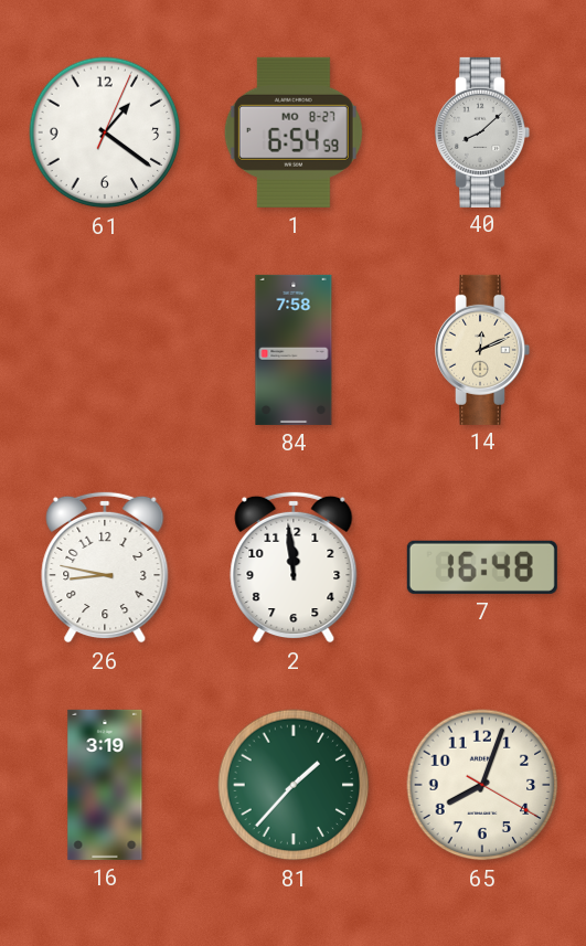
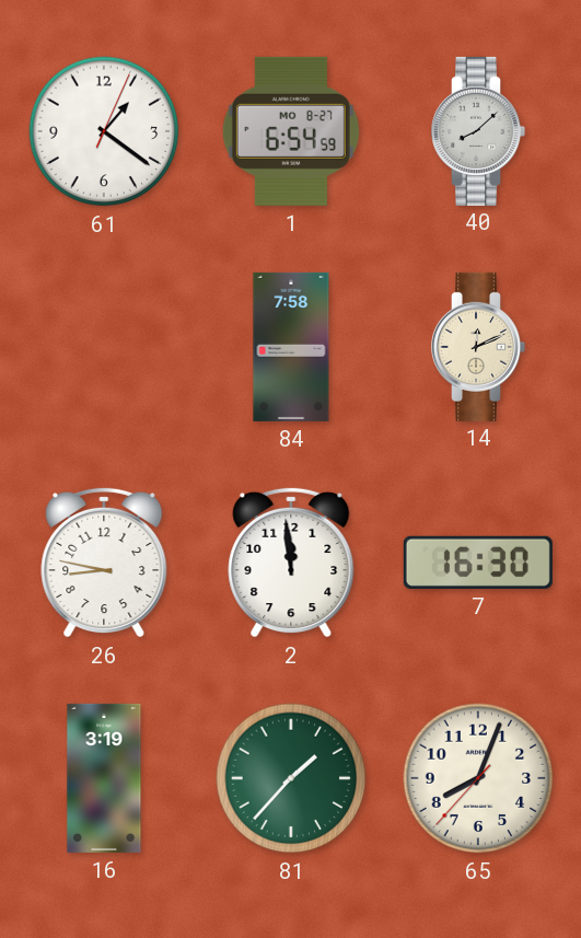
7: 16:48 -> 16:30 (478, 563)
65: 8:03:20 -> 8:03:37 (478, 778)
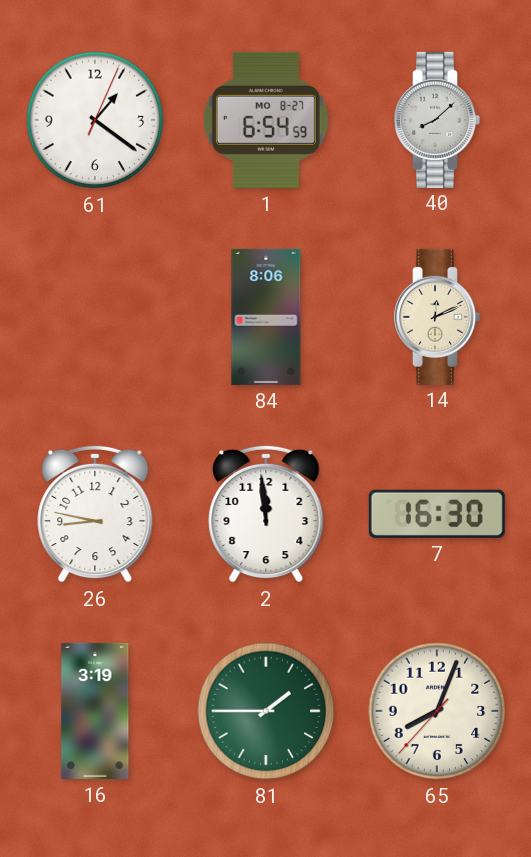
84: 7:58 -> 8:06 (266, 317)
81: 1:37 -> 1:45 (266, 711)
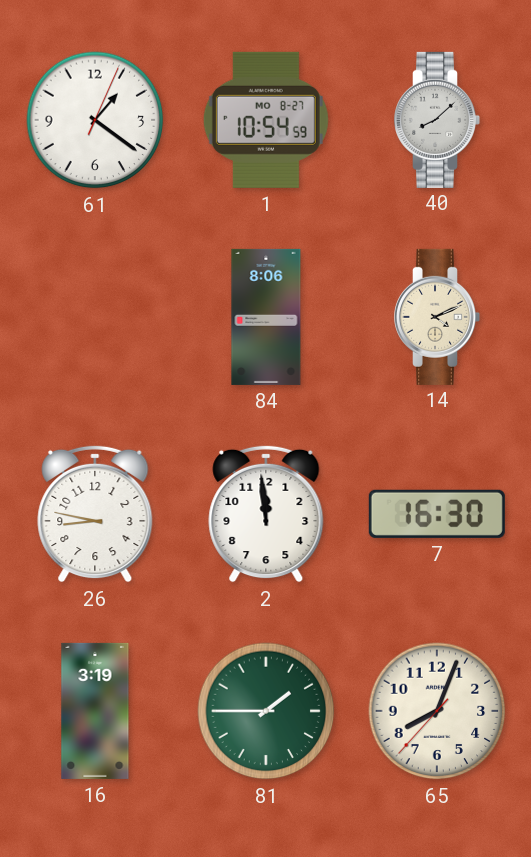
1: 6:54 -> 10:54 (266, 120)
14: 12:11 -> 4:11 (438, 317)
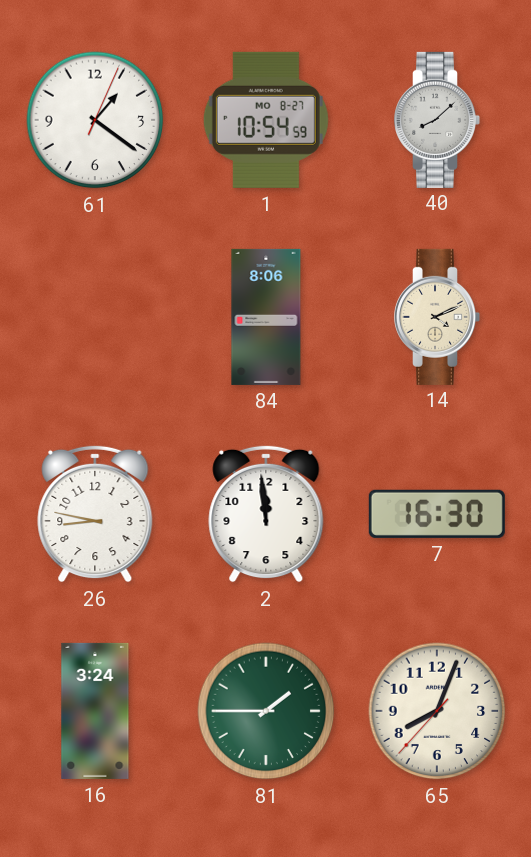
16: 3:19 -> 3:24 (95, 711)
